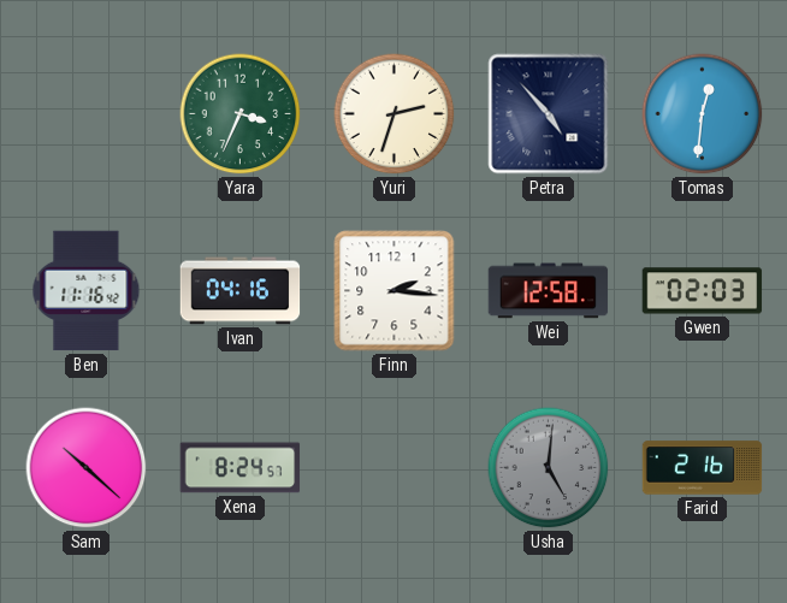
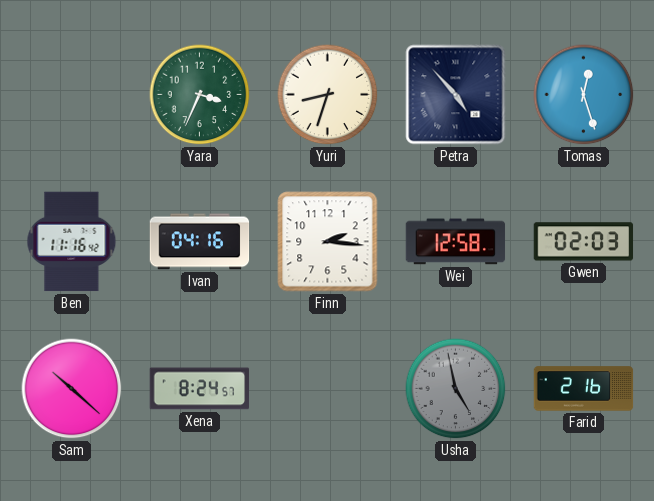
Yuri: 2:33 -> 8:33 (328, 95)
Tomas: 12:31 -> 12:27 (584, 95)
Usha: 5:01 -> 4:58 (456, 389)
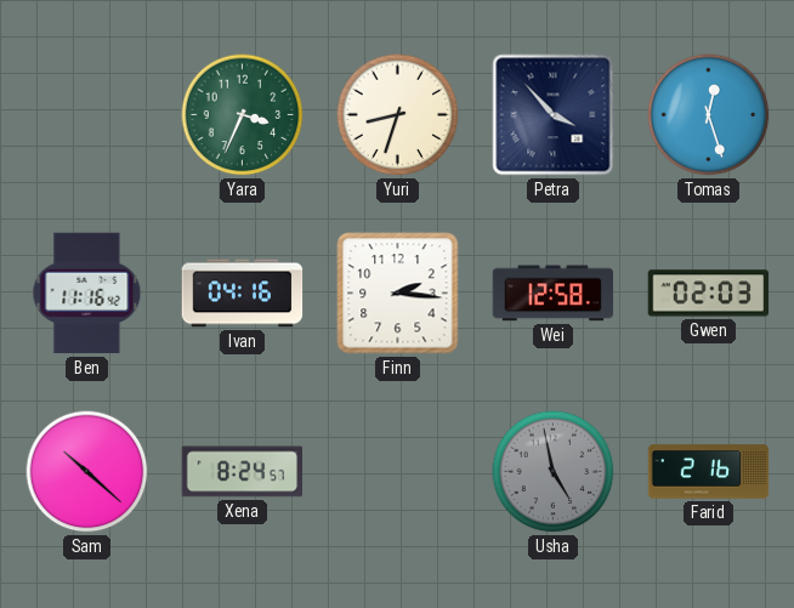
Petra: 4:53 -> 3:53 (554, 115)
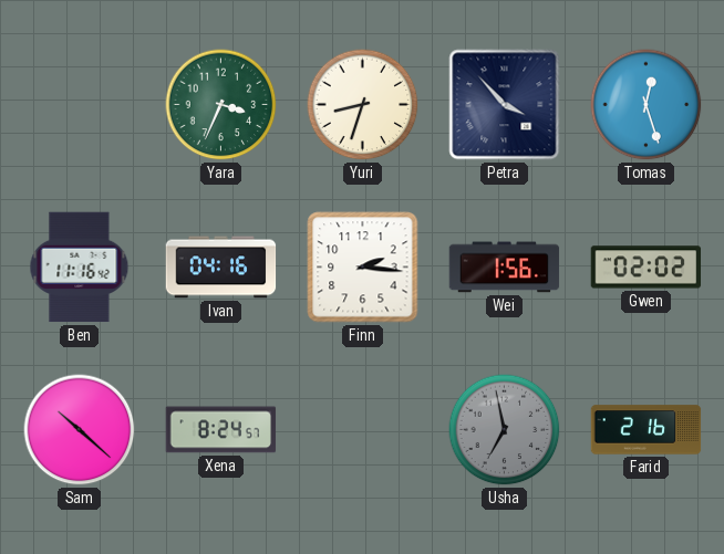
Wei: 12:58 -> 1:56 (505, 268)
Gwen: 02:03 -> 02:02 (647, 268)
Usha: 4:58 -> 6:58 (505, 430)
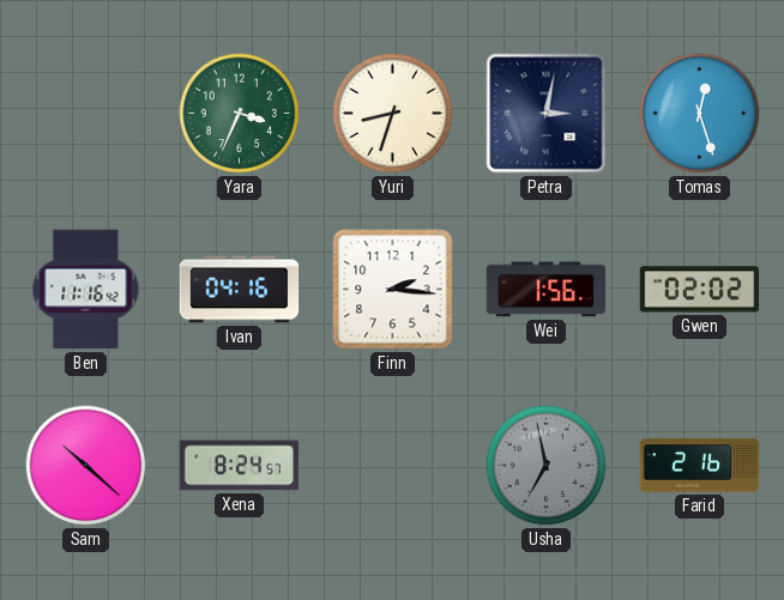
Petra: 3:53 -> 3:02 (547, 114)
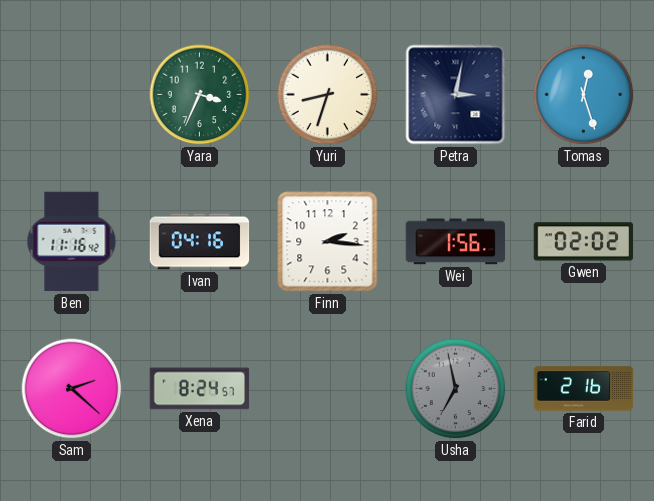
Sam: 10:22 -> 2:22 (72, 389)
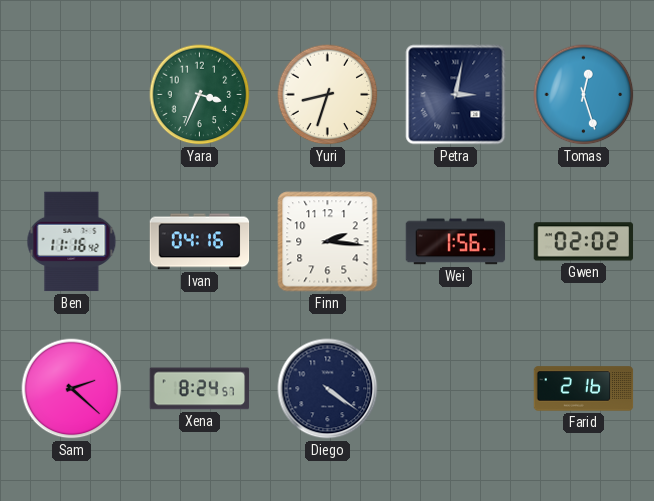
Diego: none -> 4:21 (328, 389)
Usha: 6:58 -> none (456, 389)
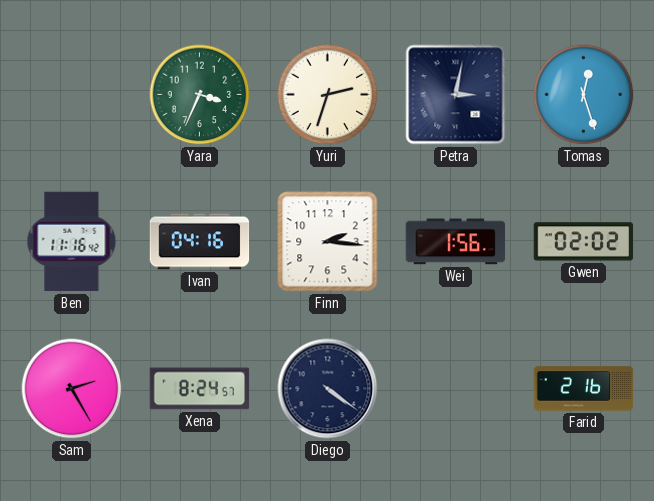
Yuri: 8:33 -> 2:33 (328, 95)
Sam: 2:22 -> 2:25 (72, 389)
